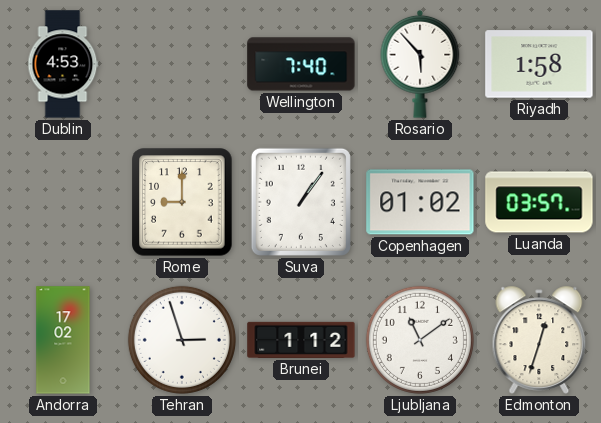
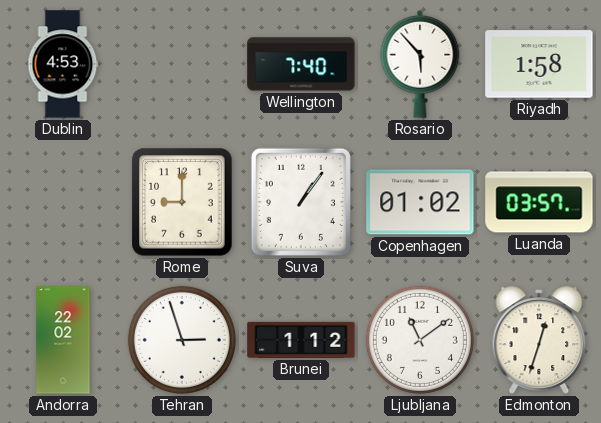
Andorra: 17:02 -> 22:02 (63, 340)
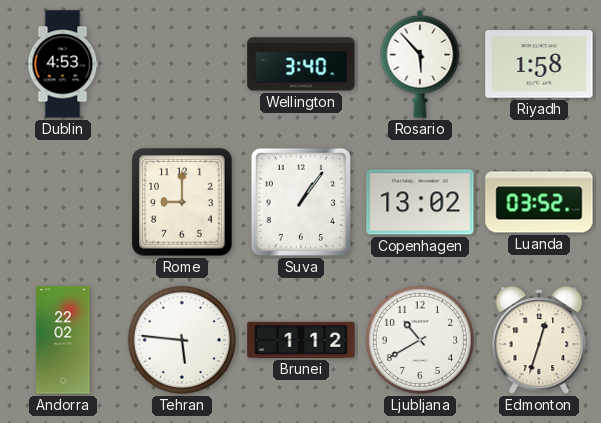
Wellington: 7:40 -> 3:40 (301, 64)
Copenhagen: 01:02 -> 13:02 (420, 202)
Luanda: 03:57 -> 03:52 (539, 202)
Tehran: 2:57 -> 5:46 (182, 340)
Ljubljana: 11:09 -> 10:40 (420, 340)
